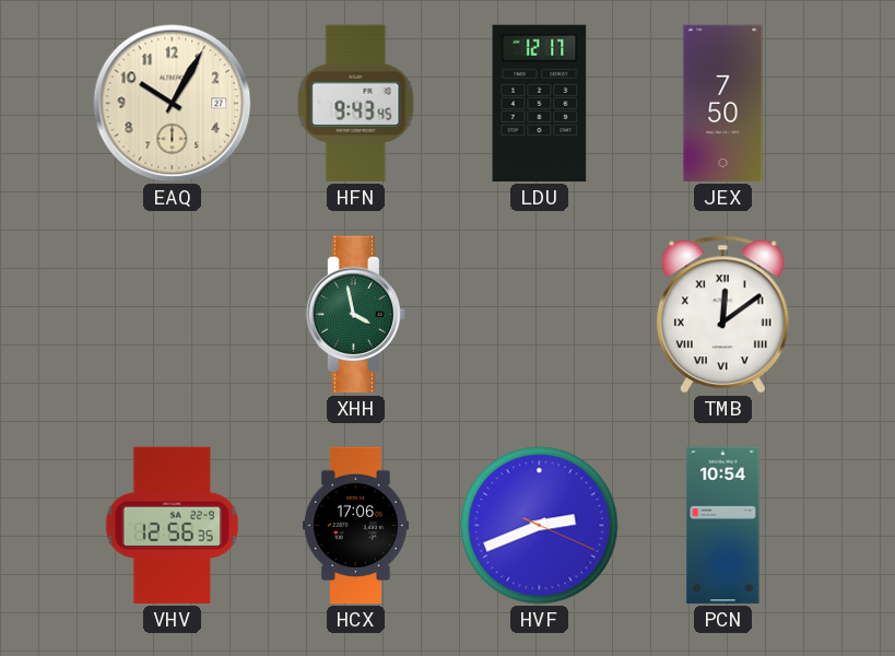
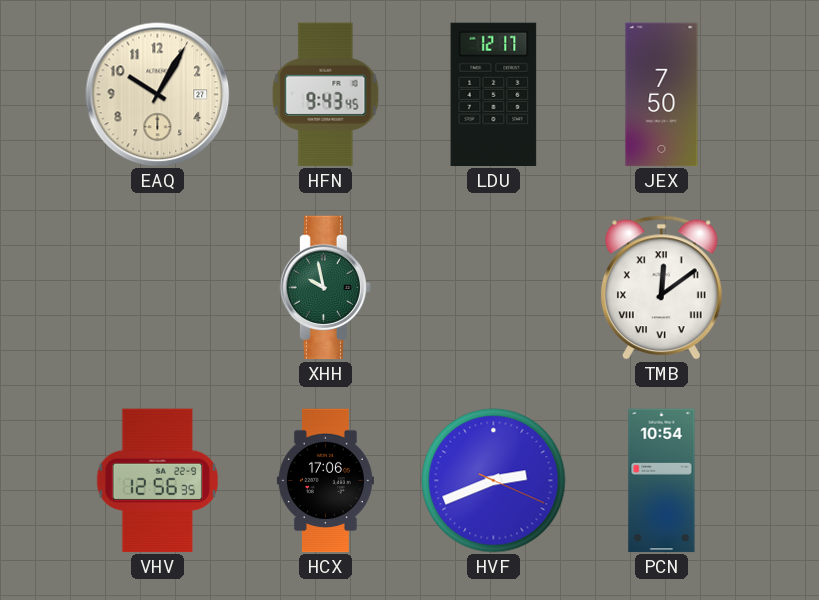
XHH: 3:58 -> 9:58 (326, 288)
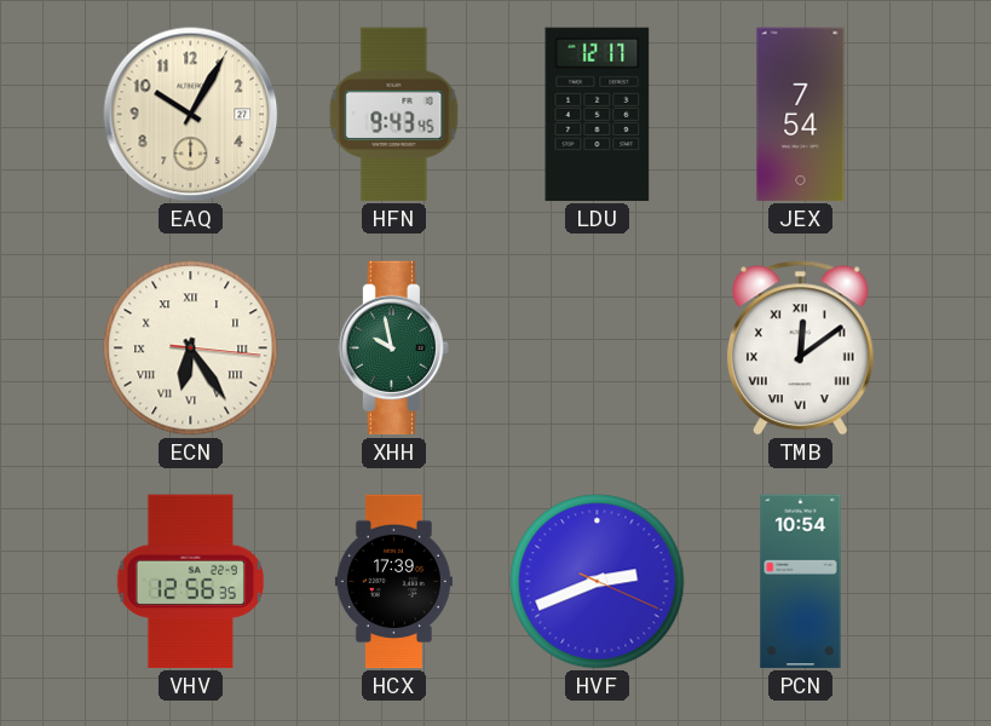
JEX: 7:50 -> 7:54 (801, 115)
ECN: none -> 6:24 (191, 348)
HCX: 17:06 -> 17:39 (393, 582)
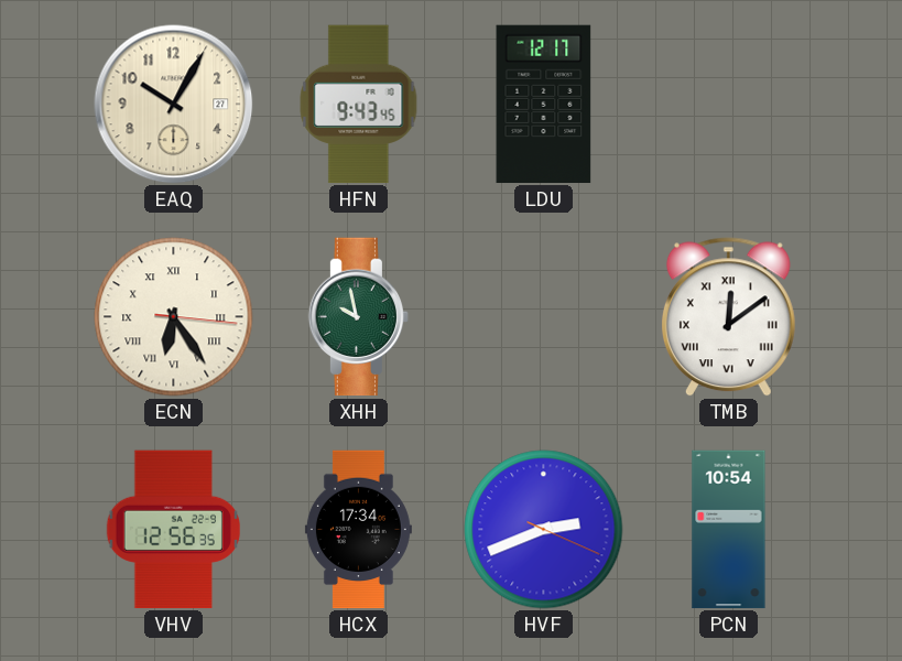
JEX: 7:54 -> none (801, 115)
HCX: 17:39 -> 17:34 (358, 530)
